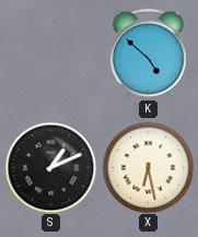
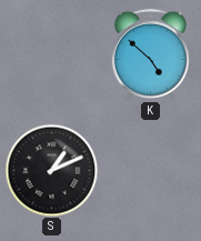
X: 6:28 -> none (148, 167)
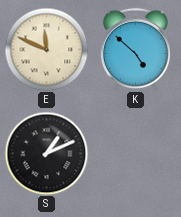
E: none -> 11:49 (46, 49)
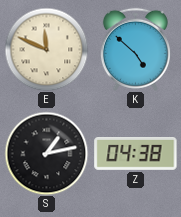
S: 1:11 -> 1:13 (46, 153)
Z: none -> 04:38 (136, 154)
